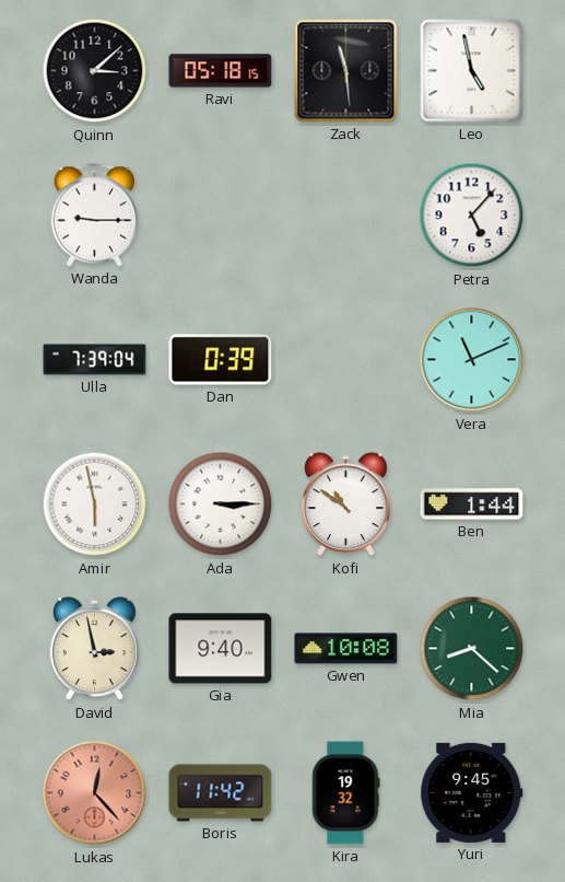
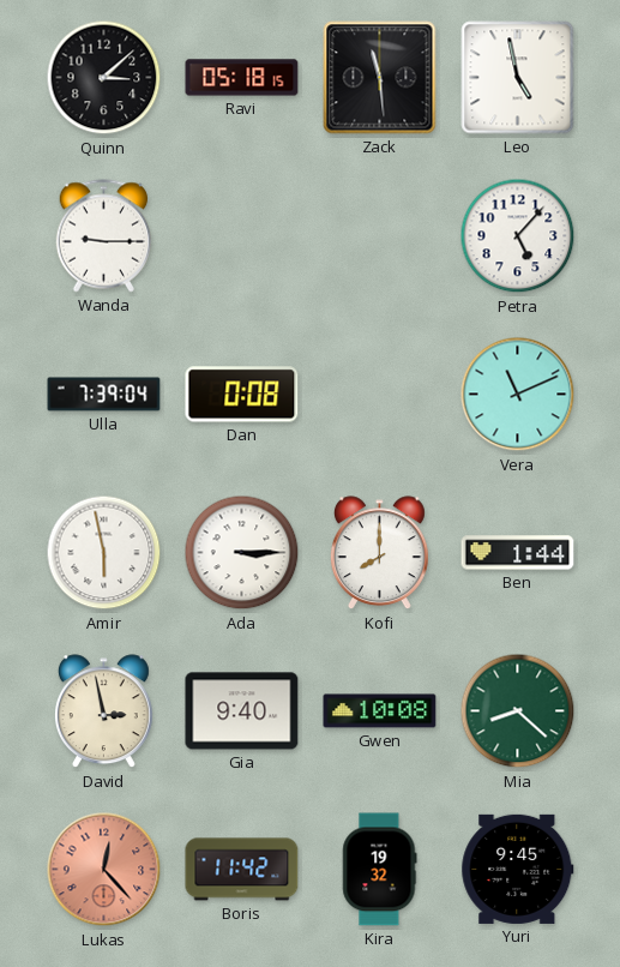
Dan: 0:39 -> 0:08 (242, 395)
Kofi: 10:51 -> 8:00 (379, 553)
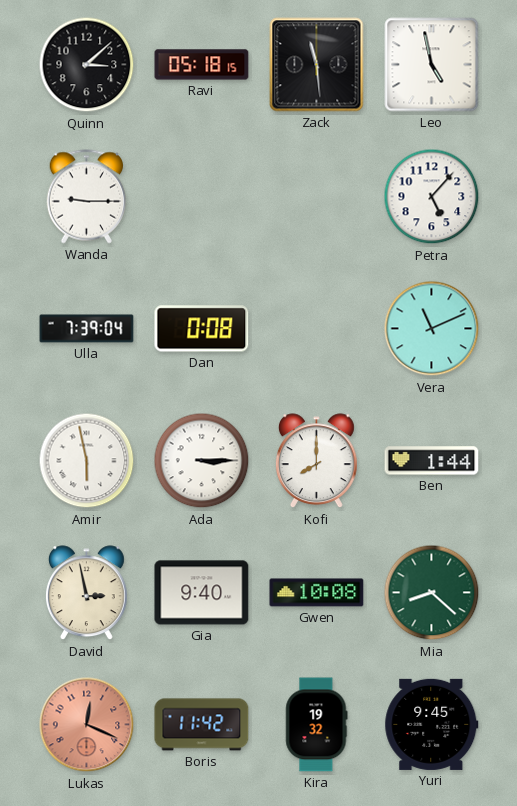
Lukas: 12:23 -> 12:19 (87, 725)
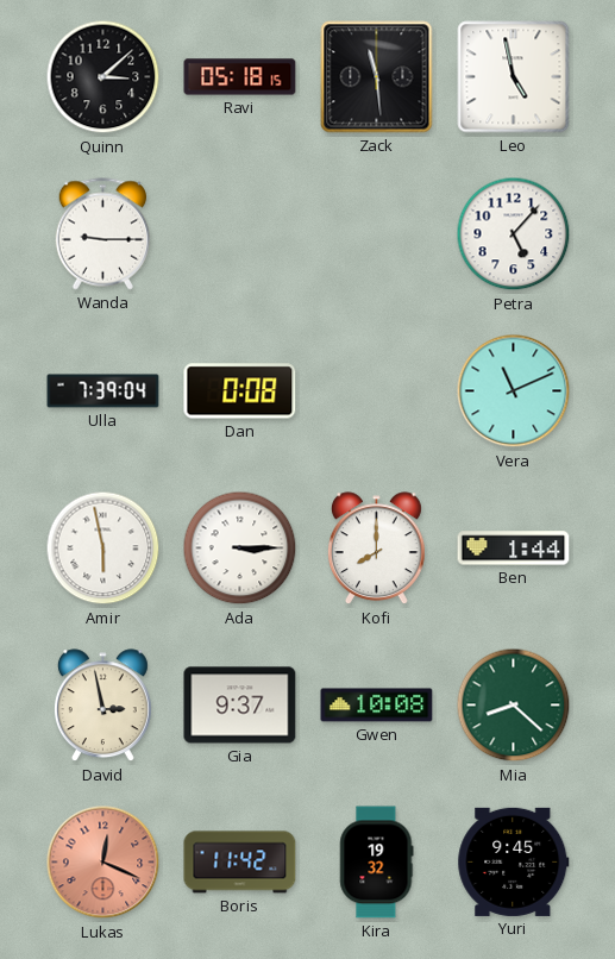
Gia: 9:40 -> 9:37 (240, 706)
